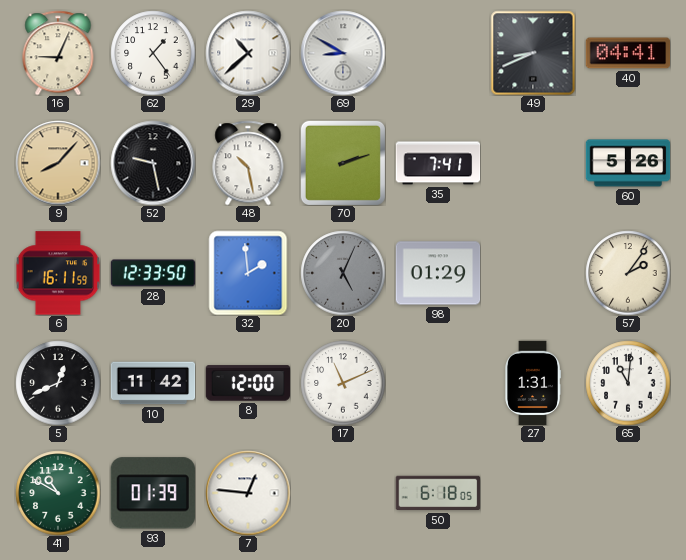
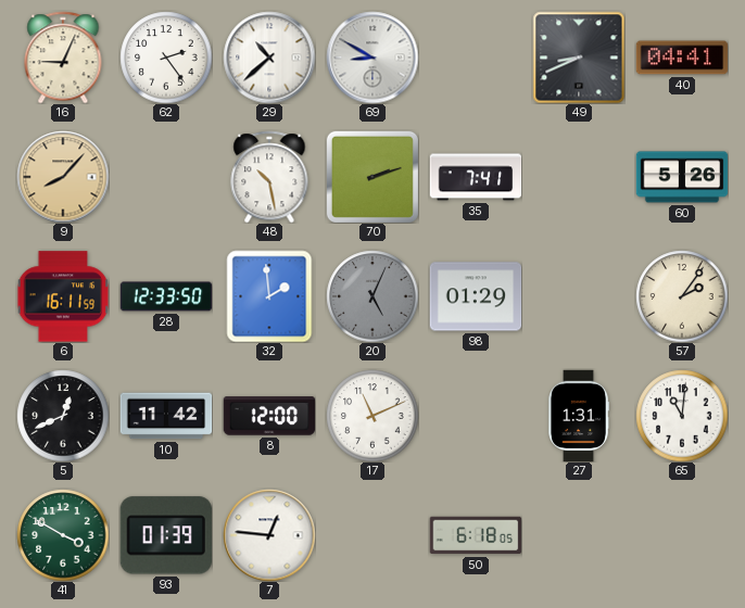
62: 1:24 -> 2:24 (166, 58)
52: 9:28 -> none (153, 163)
41: 10:50 -> 3:50 (63, 535)
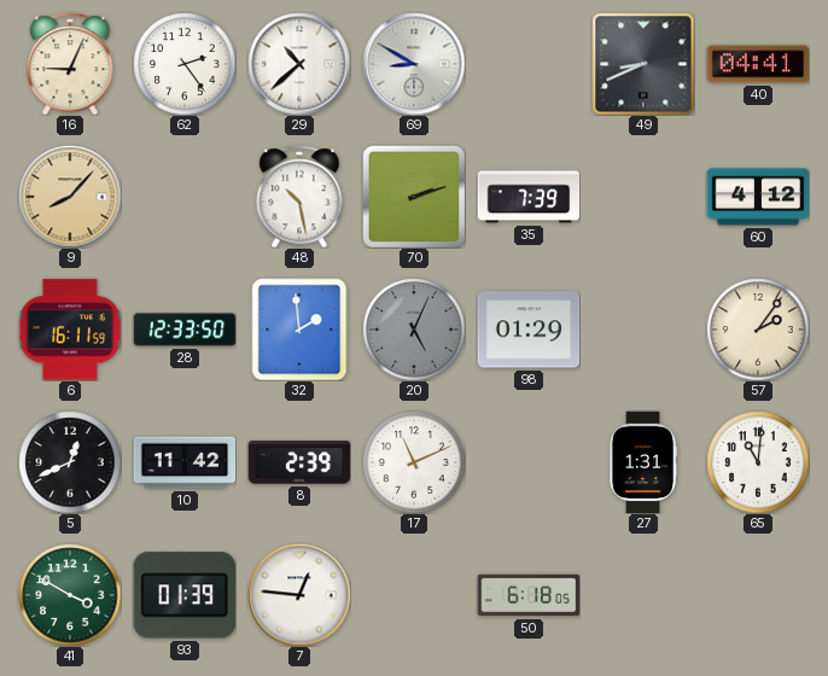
35: 7:41 -> 7:39 (529, 197)
60: 5:26 -> 4:12 (758, 197)
8: 12:00 -> 2:39 (299, 462)
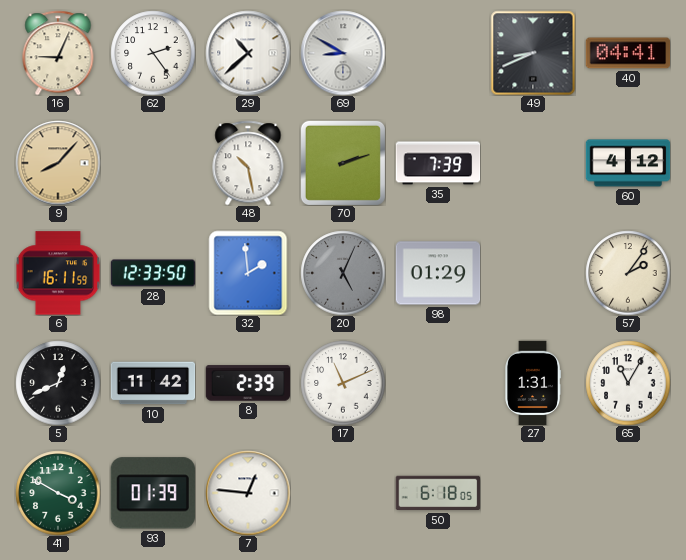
65: 11:01 -> 11:05 (628, 383)
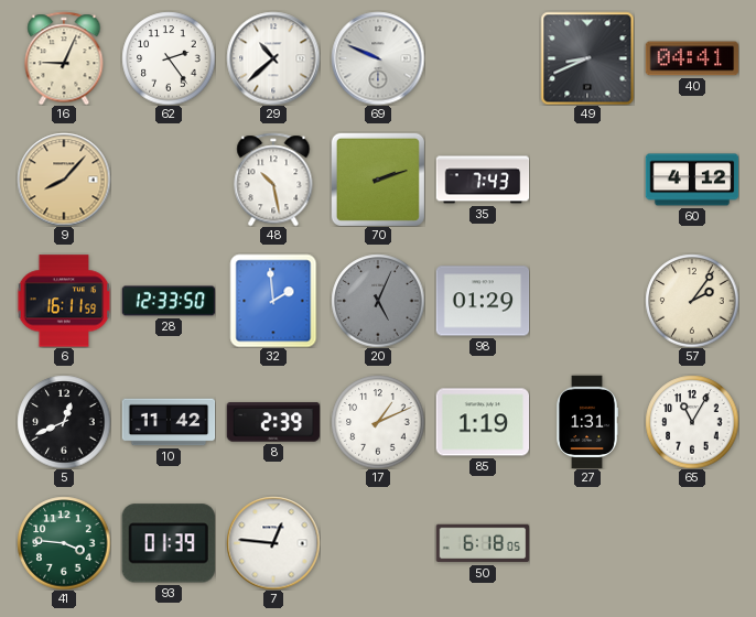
69: 8:50 -> 9:49 (378, 58)
35: 7:39 -> 7:43 (483, 180)
17: 11:11 -> 1:11 (378, 422)
85: none -> 1:19 (483, 422)
41: 3:50 -> 3:46 (64, 543)
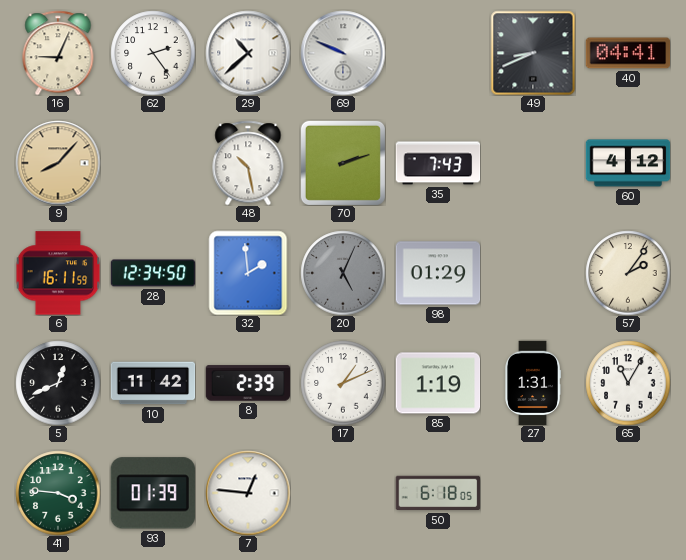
28: 12:33 -> 12:34 (153, 273)
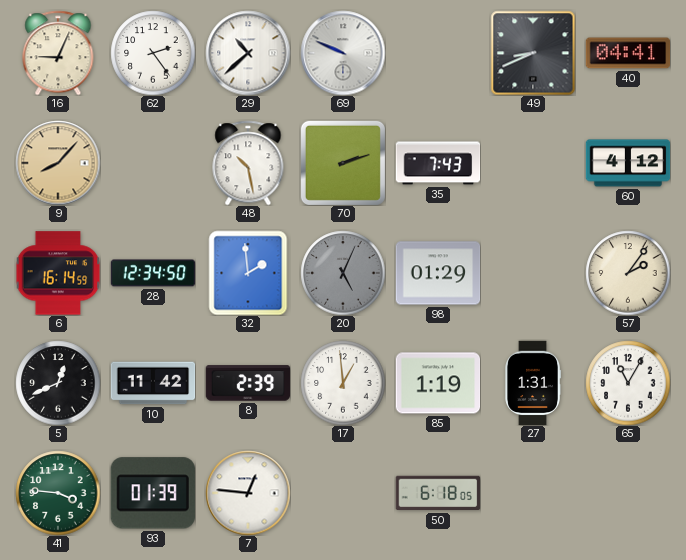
6: 16:11 -> 16:14 (58, 273)
17: 1:11 -> 12:59 (343, 383)
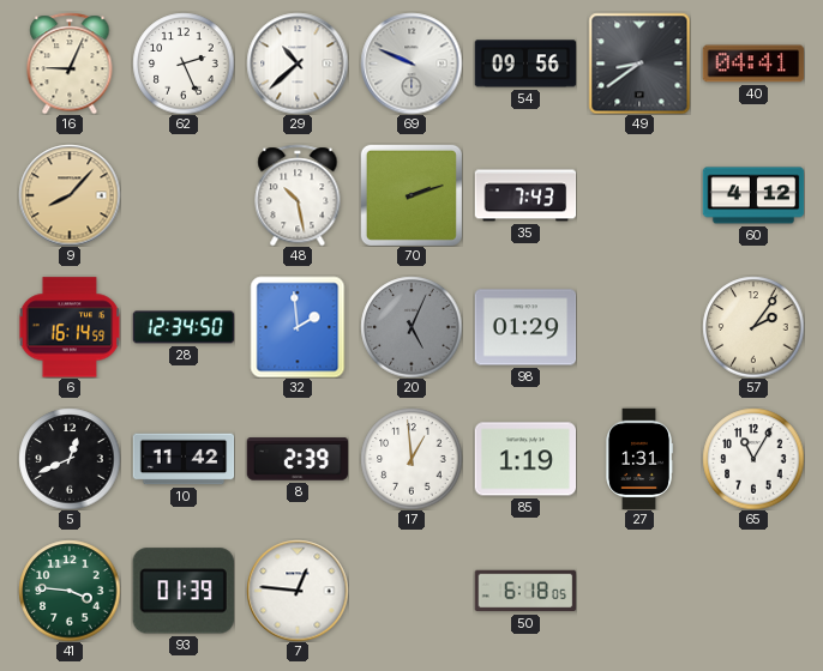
62: 2:24 -> 2:26 (184, 64)
54: none -> 09:56 (525, 64)
49: 8:41 -> 8:39 (639, 64)
